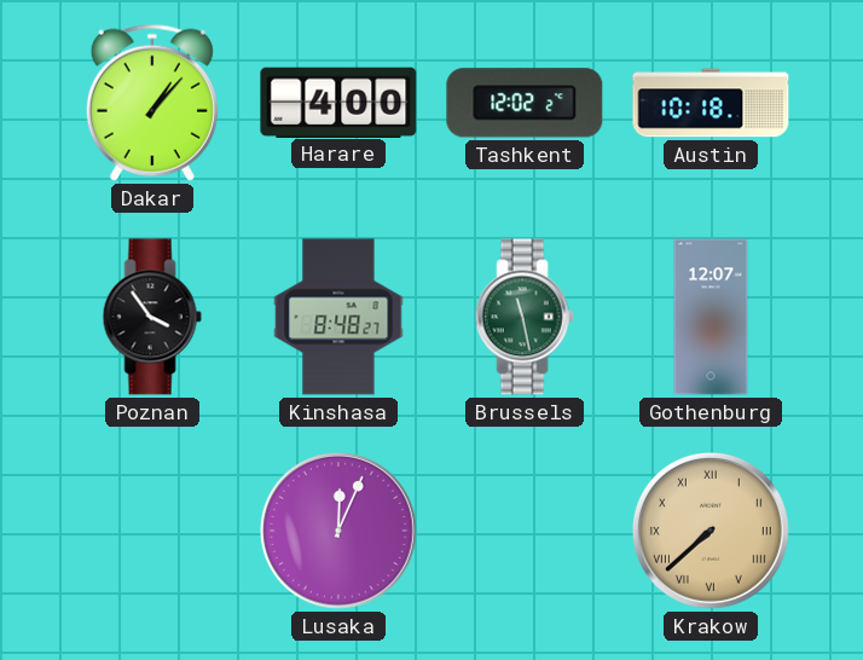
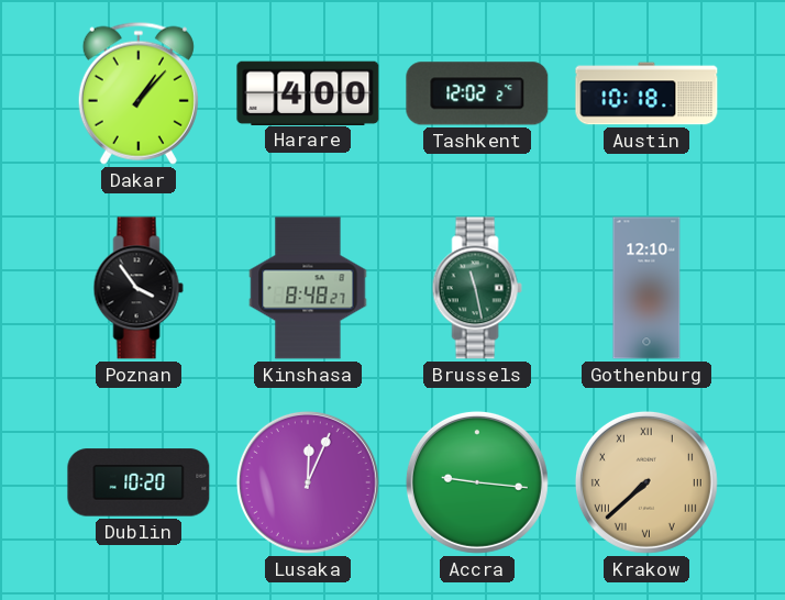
Gothenburg: 12:07 -> 12:10 (646, 288)
Dublin: none -> 10:20 (139, 482)
Accra: none -> 9:16 (477, 482)
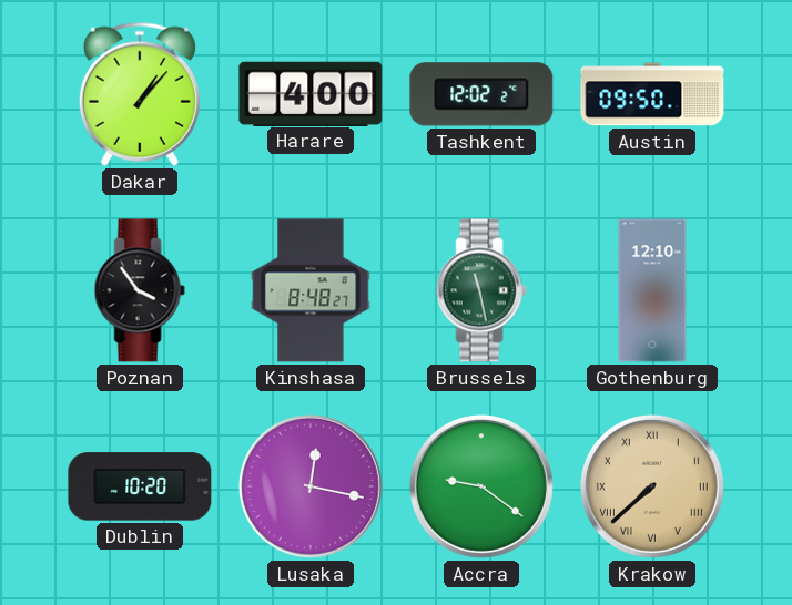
Austin: 10:18 -> 09:50 (652, 94)
Lusaka: 12:04 -> 12:17 (311, 486)
Accra: 9:16 -> 9:21 (481, 486)
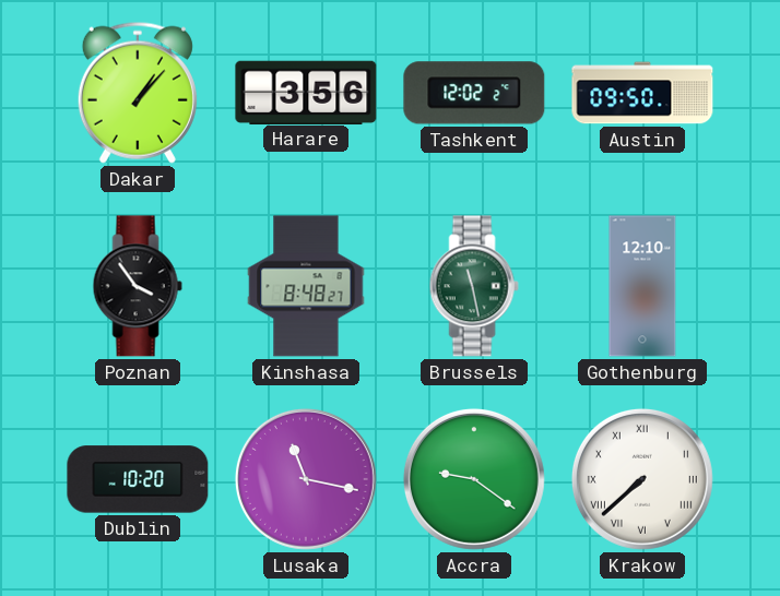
Harare: 4:00 -> 3:56 (306, 92)
Lusaka: 12:17 -> 11:17 (306, 479)
Krakow dial: champagne -> white (642, 479)
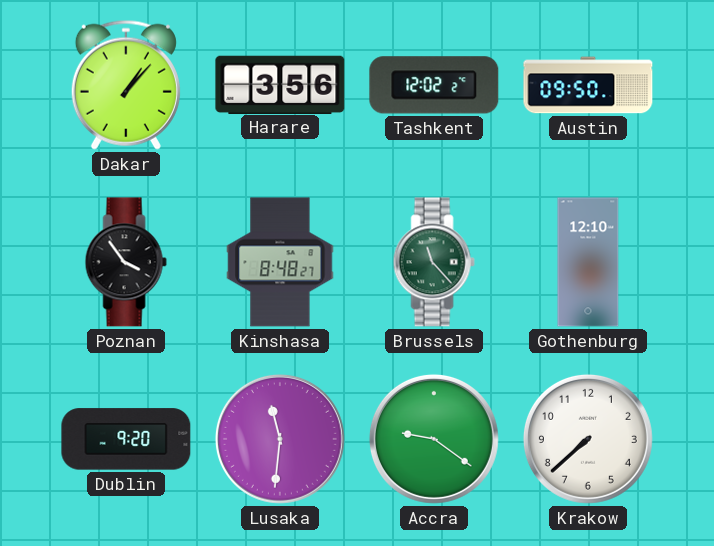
Brussels: 11:28 -> 11:23 (434, 262)
Dublin: 10:20 -> 9:20 (126, 439)
Lusaka: 11:17 -> 11:31 (280, 439)
Krakow numerals: Roman -> Arabic (588, 439)
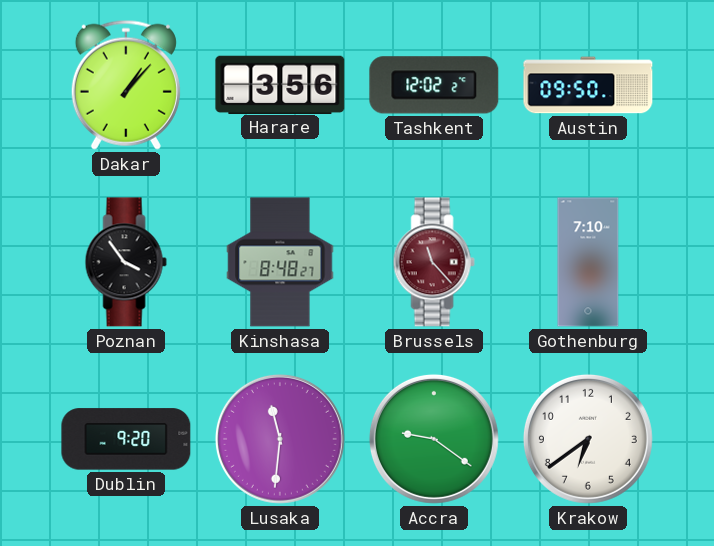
Brussels dial: green -> burgundy (434, 262)
Gothenburg: 12:10 -> 7:10 (588, 262)
Krakow: 7:38 -> 6:39 (588, 439)
